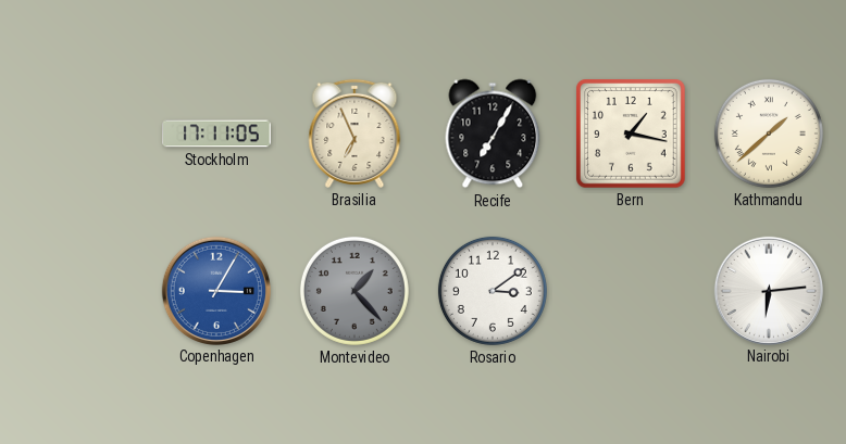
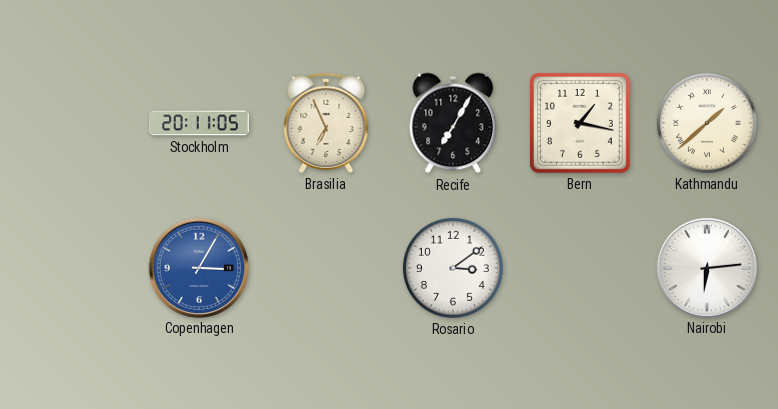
Stockholm: 17:11 -> 20:11 (199, 123)
Montevideo: 1:23 -> none (354, 291)
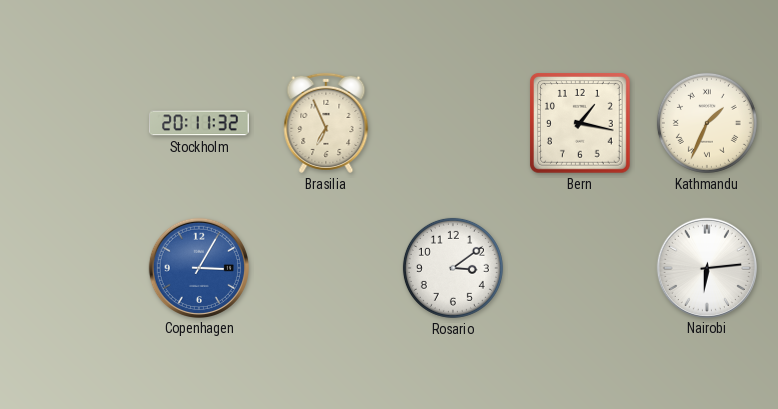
Stockholm: 20:11:05 -> 20:11:32 (199, 123)
Recife: 7:05 -> none (453, 123)
Kathmandu: 1:38 -> 1:34 (707, 123)
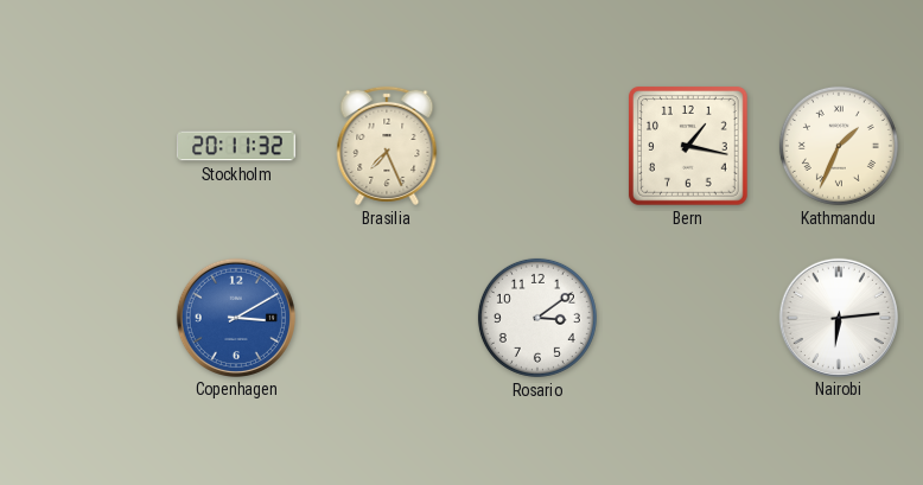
Brasilia: 6:56 -> 7:26 (387, 146)
Copenhagen: 3:05 -> 3:10 (235, 317)
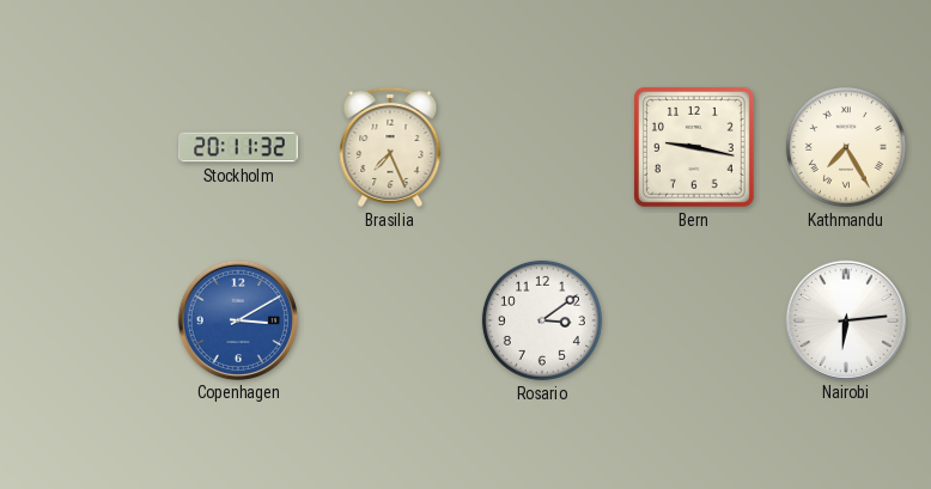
Bern: 1:17 -> 9:17 (694, 147)
Kathmandu: 1:34 -> 7:25 (846, 147)
